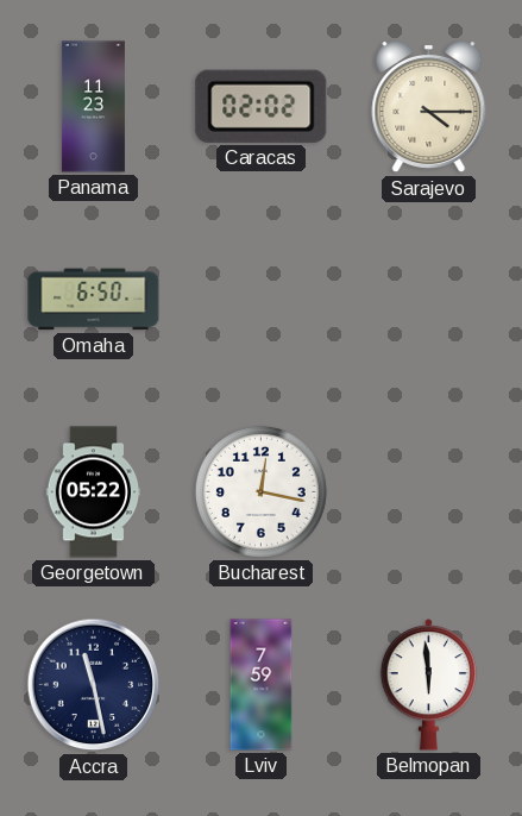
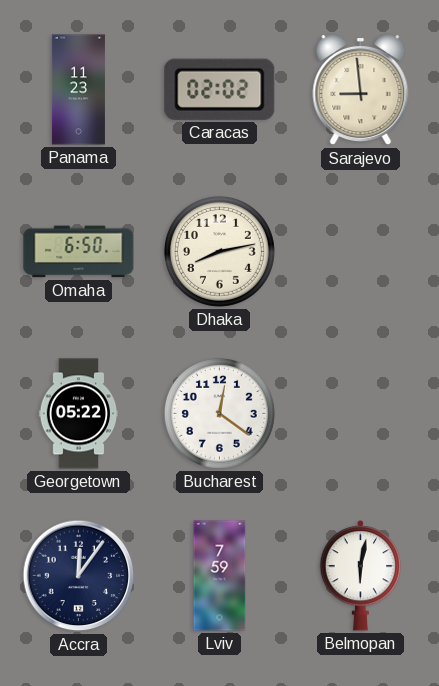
Sarajevo: 4:15 -> 8:59 (361, 90)
Dhaka: none -> 8:13 (219, 251)
Bucharest: 12:17 -> 12:21 (219, 413)
Accra: 11:28 -> 12:06 (79, 576)
Belmopan: 5:59 -> 6:02 (361, 576)
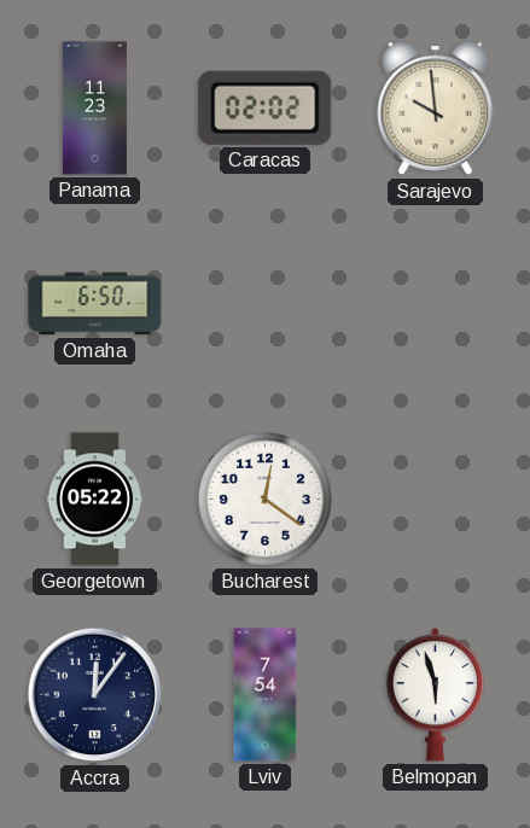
Sarajevo: 8:59 -> 9:59 (436, 109)
Dhaka: 8:13 -> none (219, 251)
Lviv: 7:59 -> 7:54 (266, 695)
Belmopan: 6:02 -> 5:57 (436, 695)
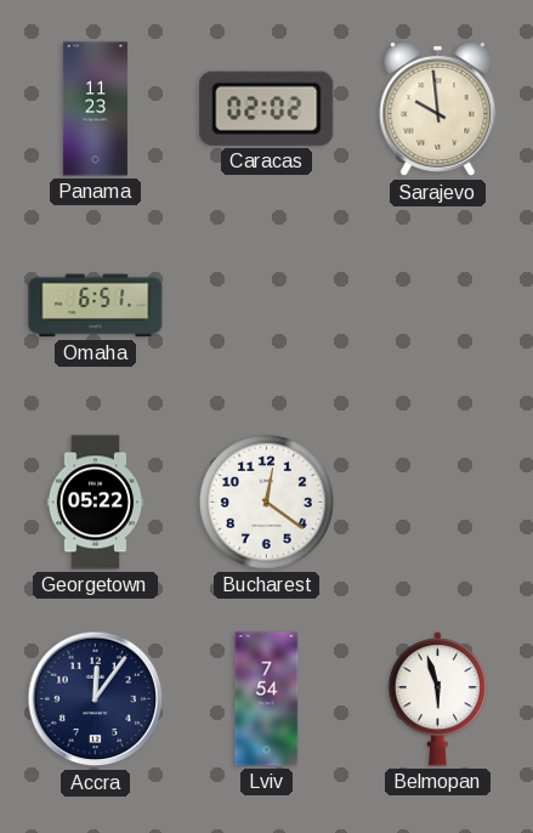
Omaha: 6:50 -> 6:51 (96, 306)
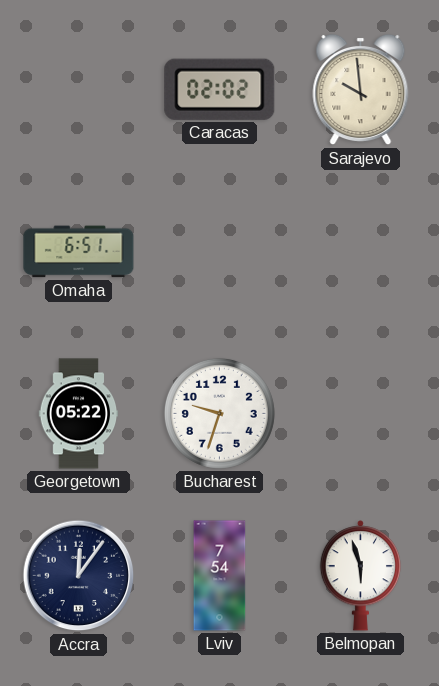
Panama: 11:23 -> none (95, 109)
Bucharest: 12:21 -> 9:33 (219, 413)
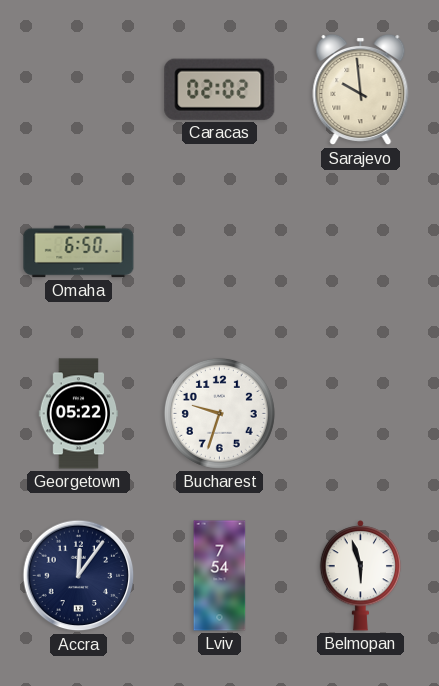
Omaha: 6:51 -> 6:50 (79, 252)
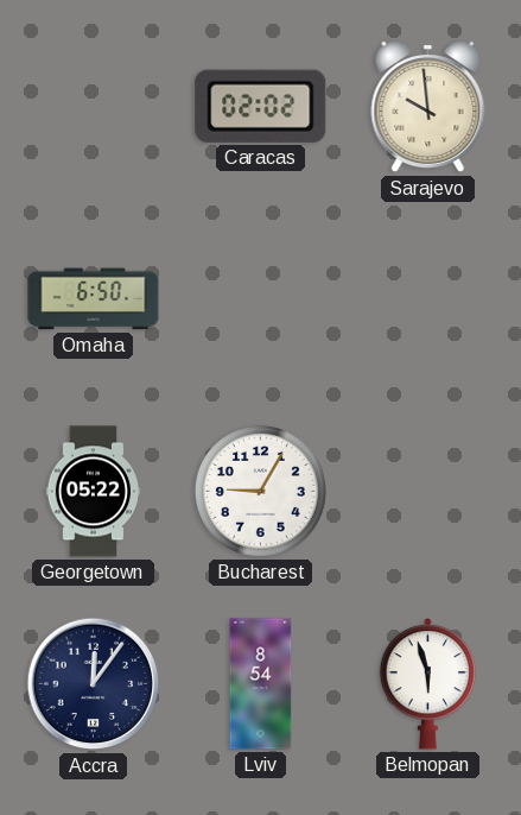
Bucharest: 9:33 -> 9:05 (260, 491)
Lviv: 7:54 -> 8:54 (261, 684)
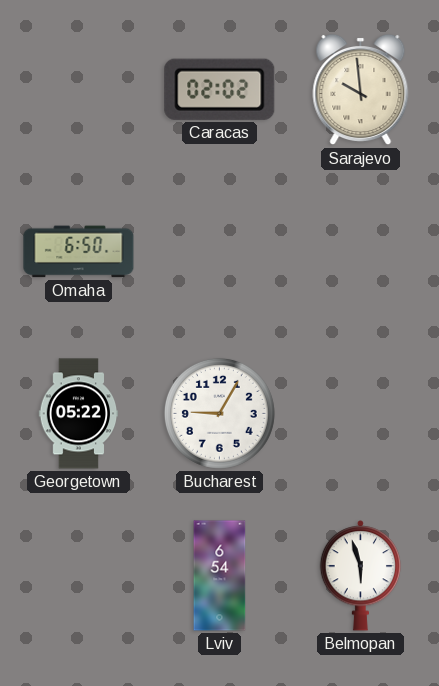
Accra: 12:06 -> none (94, 684)
Lviv: 8:54 -> 6:54 (220, 576)
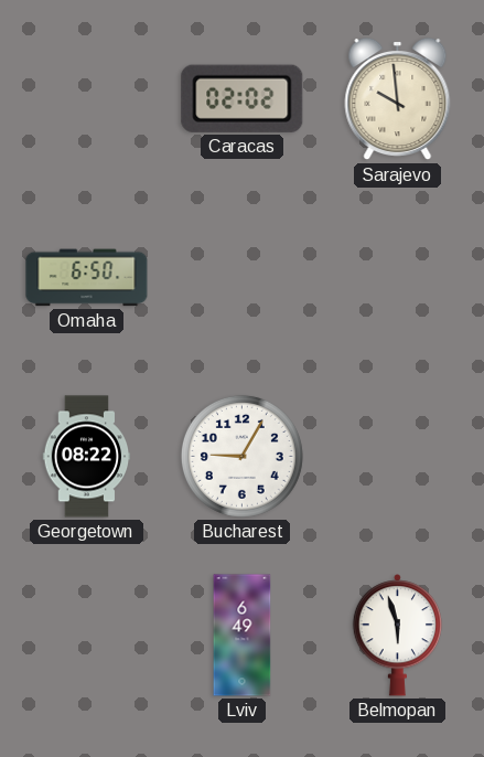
Georgetown: 05:22 -> 08:22 (87, 457)
Lviv: 6:54 -> 6:49 (243, 636)
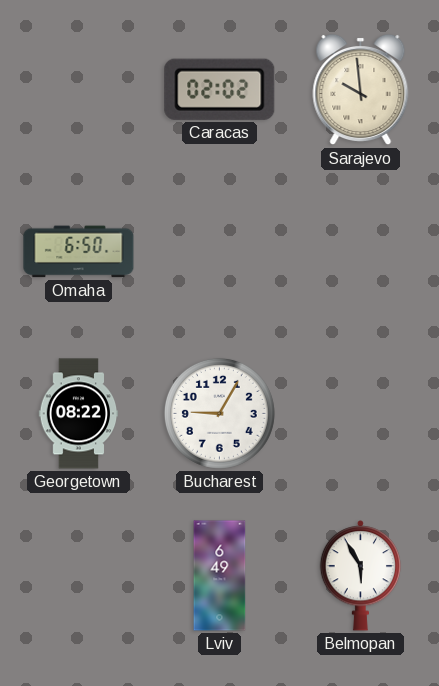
Belmopan: 5:57 -> 5:55 (361, 576)
